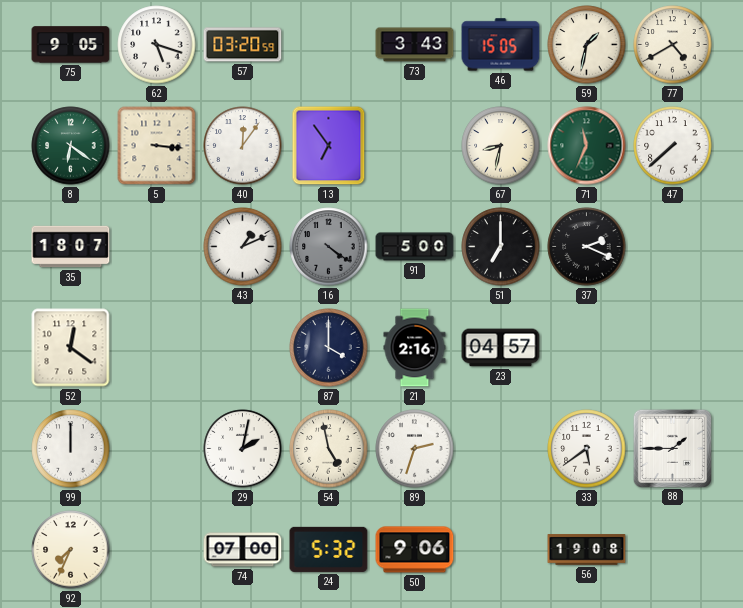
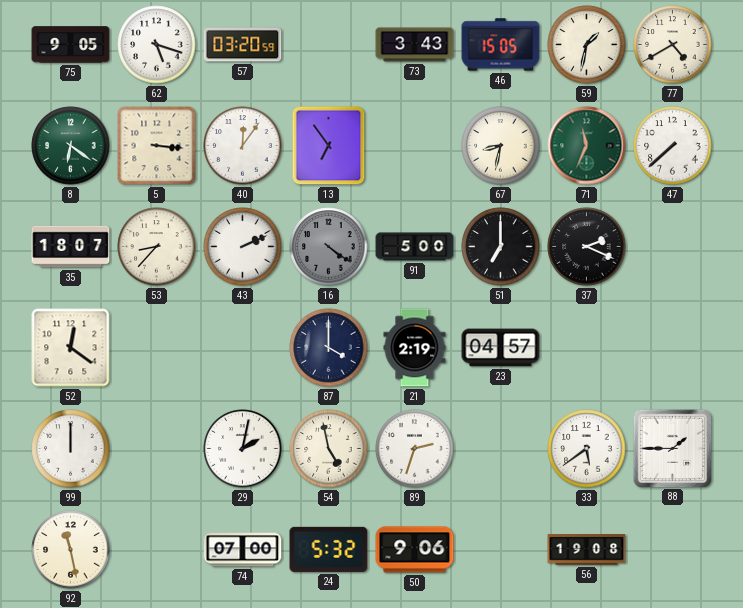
53: none -> 8:37 (157, 247)
43: 1:11 -> 2:11 (243, 247)
21: 2:16 -> 2:19 (415, 348)
92: 7:34 -> 11:28 (71, 550)
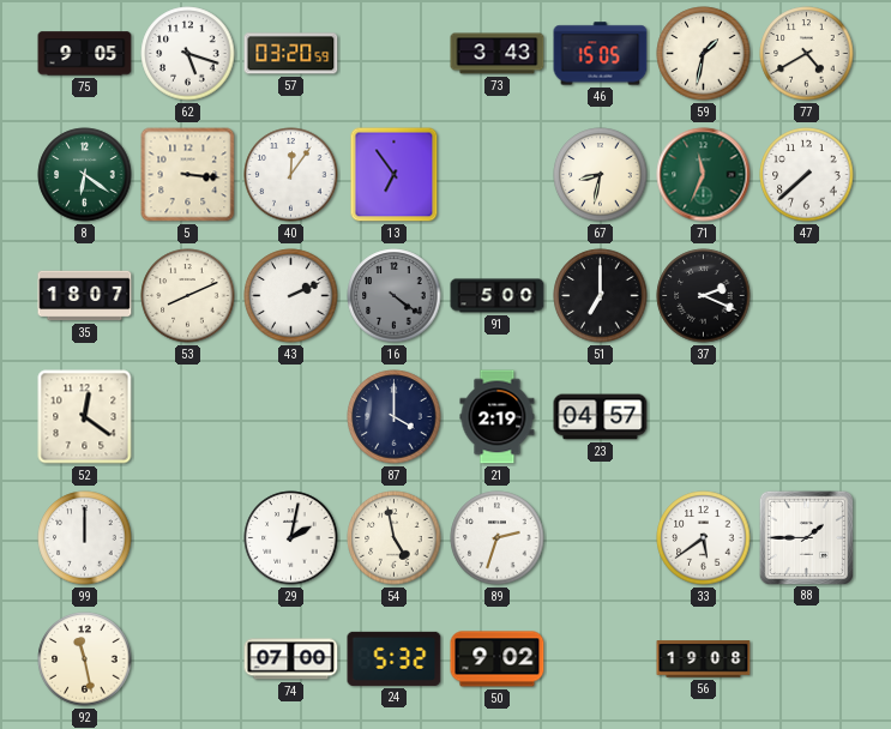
53: 8:37 -> 8:11 (188, 296)
50: 9:06 -> 9:02 (498, 659)
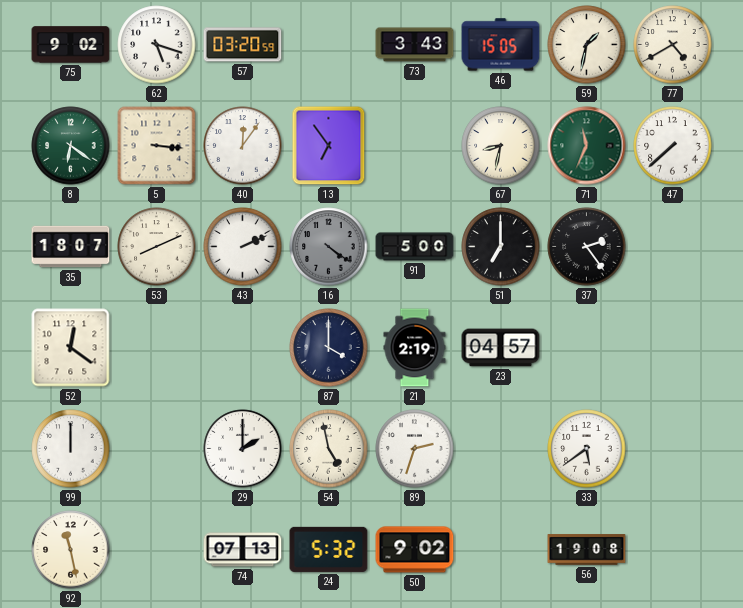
75: 9:05 -> 9:02 (71, 45)
37: 2:19 -> 2:24 (587, 247)
29: 2:02 -> 2:00 (243, 449)
88: 1:45 -> none (806, 537)
74: 07:00 -> 07:13 (243, 550)
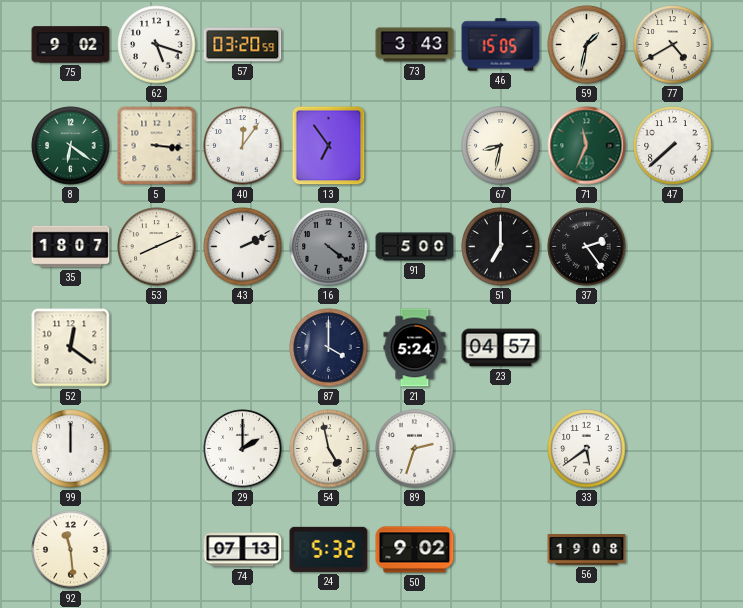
21: 2:19 -> 5:24 (415, 348)
92: 11:28 -> 11:29 (71, 550)
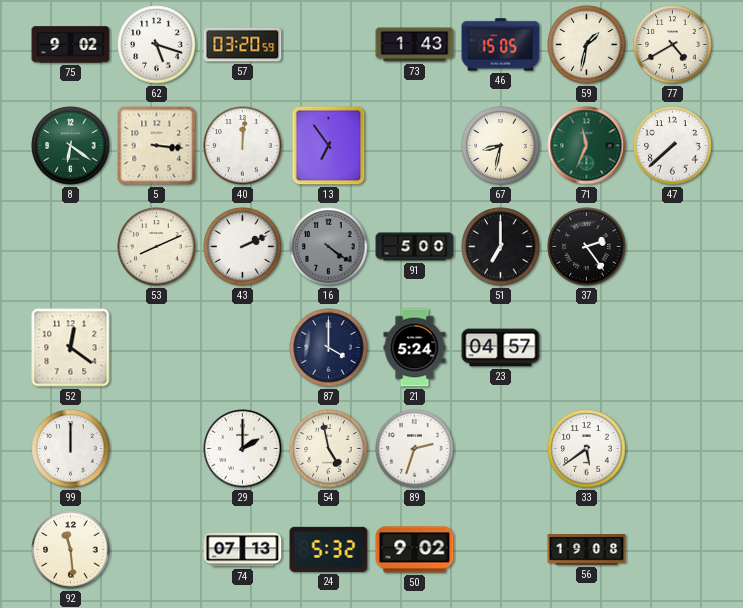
73: 3:43 -> 1:43 (415, 45)
40: 12:06 -> 12:01 (243, 146)
35: 18:07 -> none (71, 247)
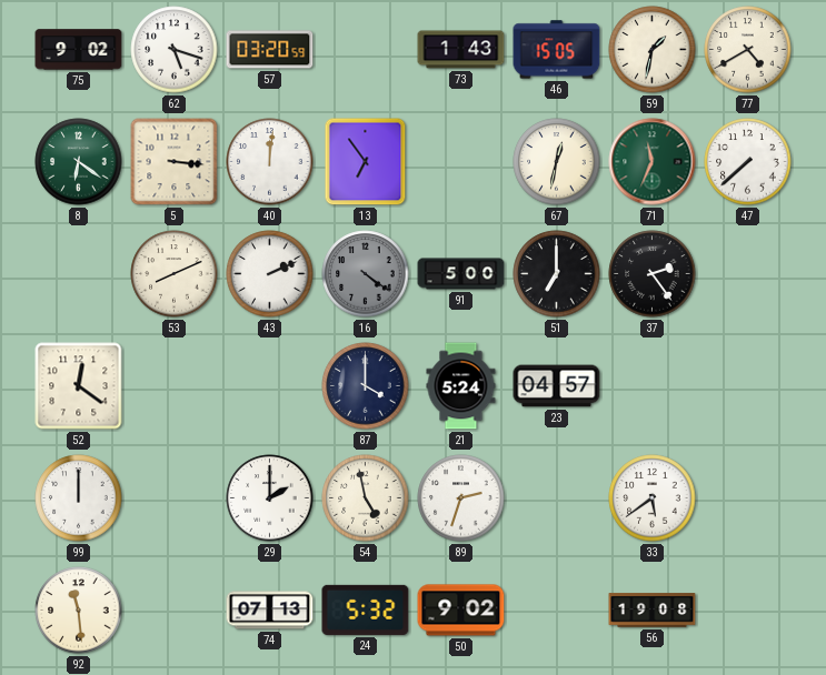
67: 8:32 -> 12:32 (557, 162)
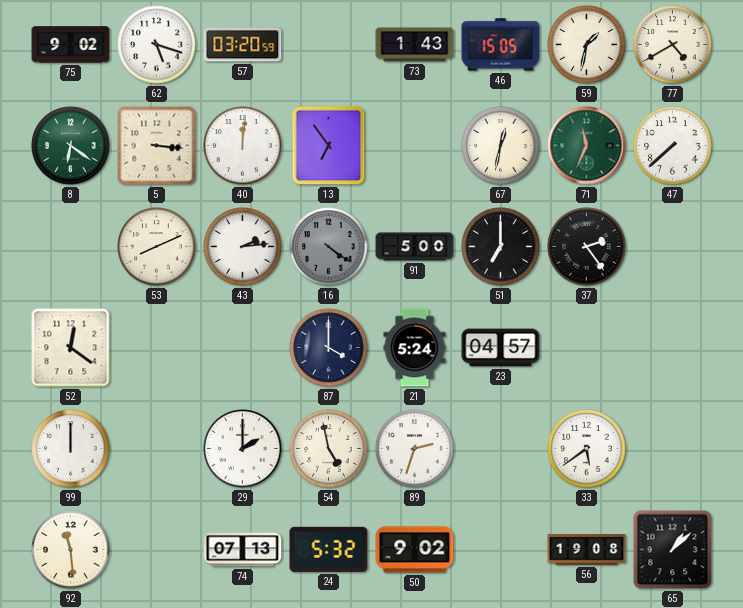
43: 2:11 -> 2:14 (243, 247)
65: none -> 1:08 (673, 550)
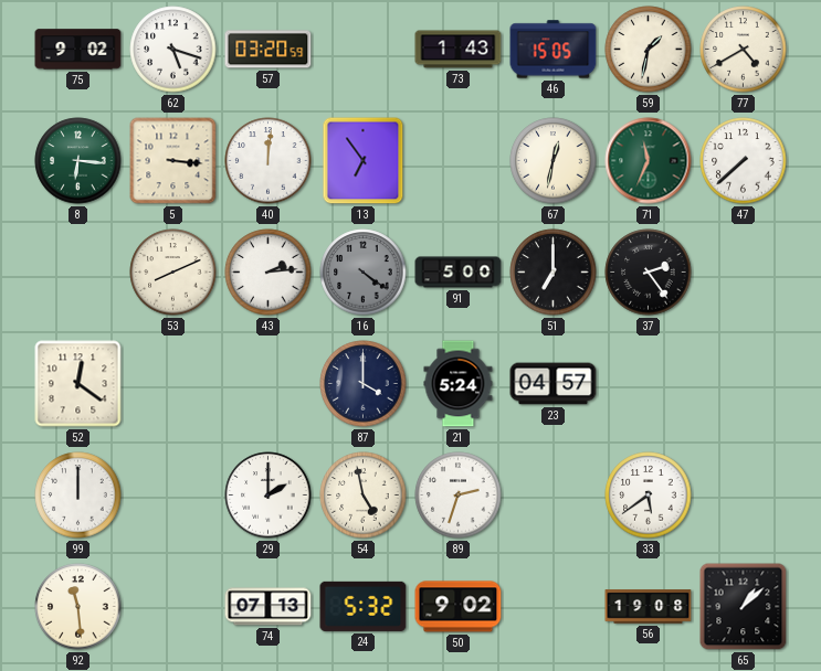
8: 6:21 -> 6:16 (78, 161)
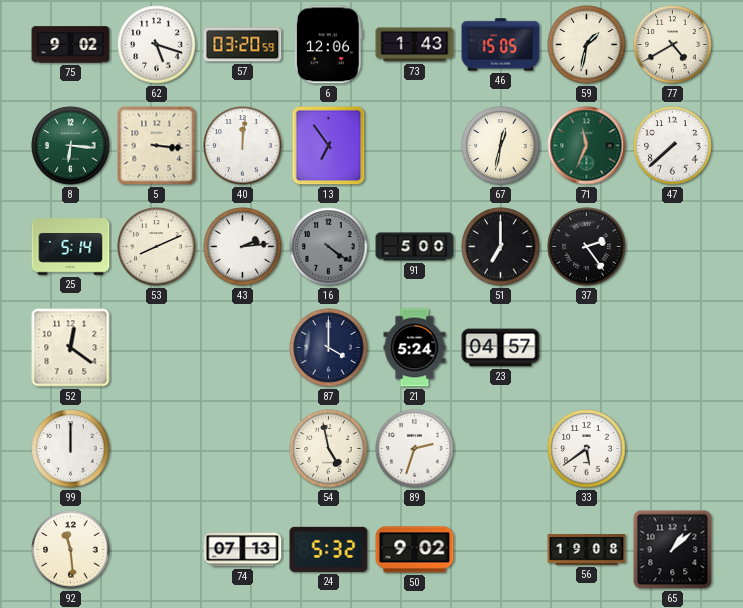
6: none -> 12:06 (328, 45)
25: none -> 5:14 (71, 247)
29: 2:00 -> none (269, 496)
